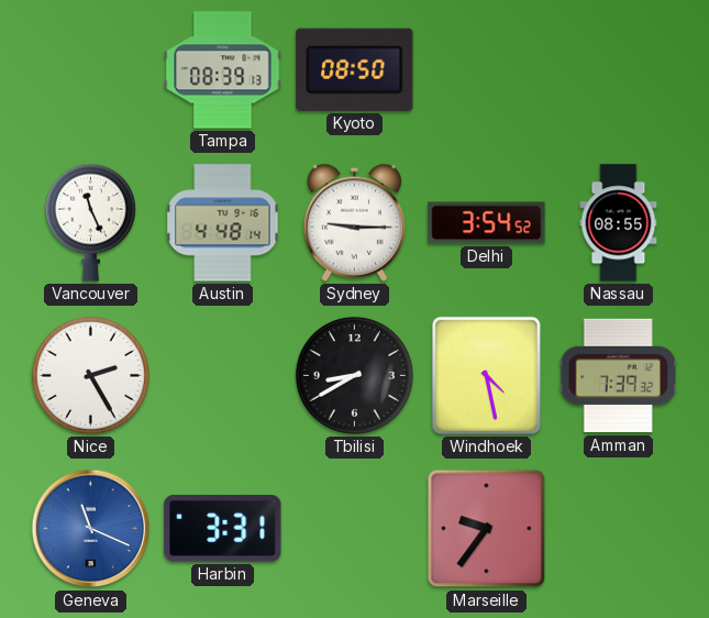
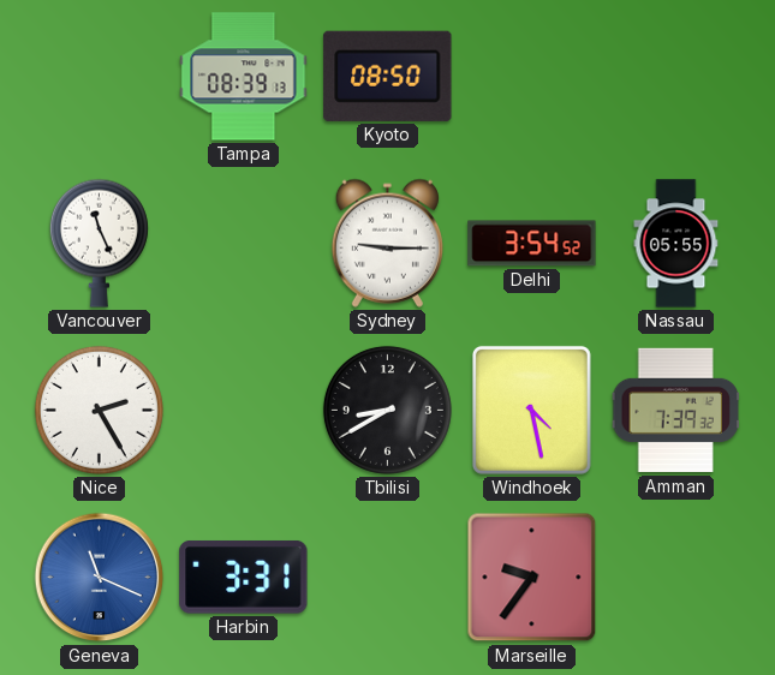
Austin: 4:48 -> none (223, 223)
Nassau: 08:55 -> 05:55 (676, 244)
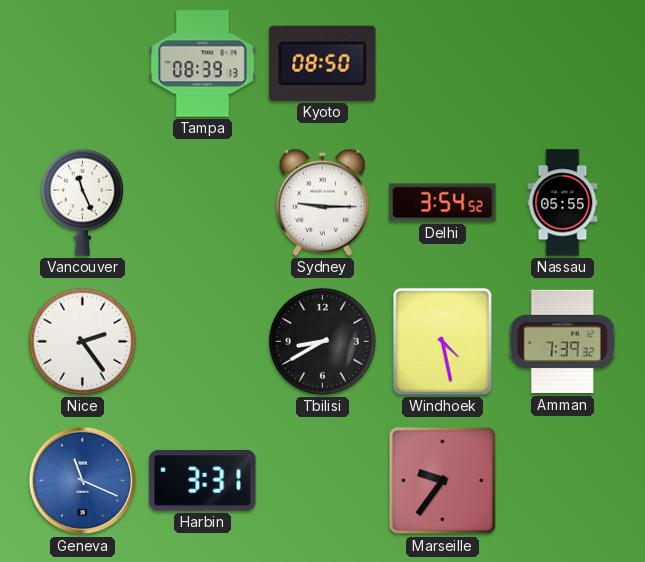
Nice: 2:25 -> 2:24 (82, 341)
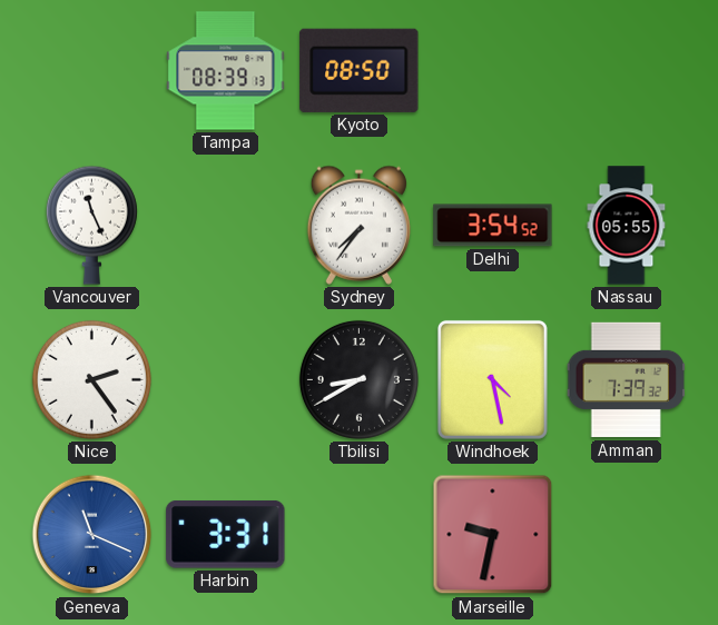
Sydney: 9:15 -> 7:36 (358, 225)
Marseille: 9:36 -> 9:32 (493, 535)
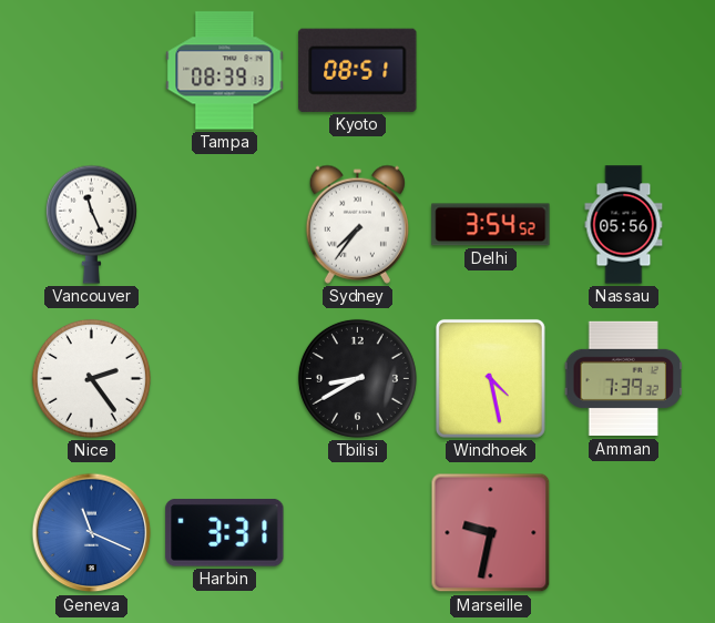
Kyoto: 08:50 -> 08:51 (358, 70)
Nassau: 05:55 -> 05:56 (624, 225)
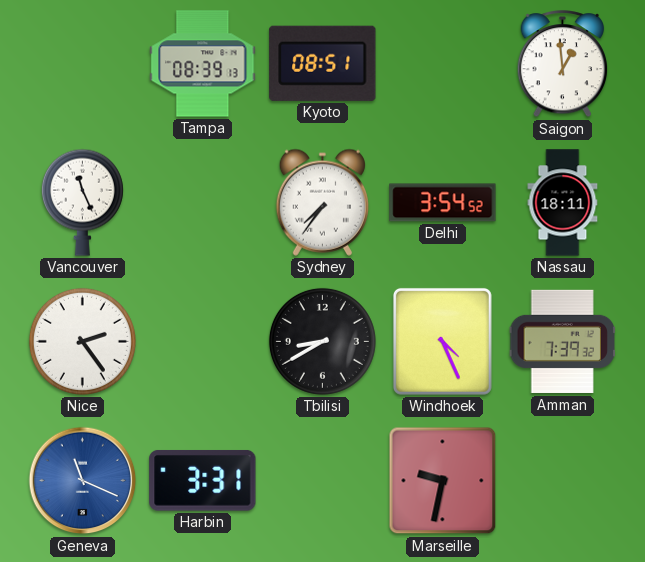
Saigon: none -> 12:59 (563, 64)
Nassau: 05:56 -> 18:11 (563, 203)
Windhoek: 4:28 -> 4:26 (442, 341)
